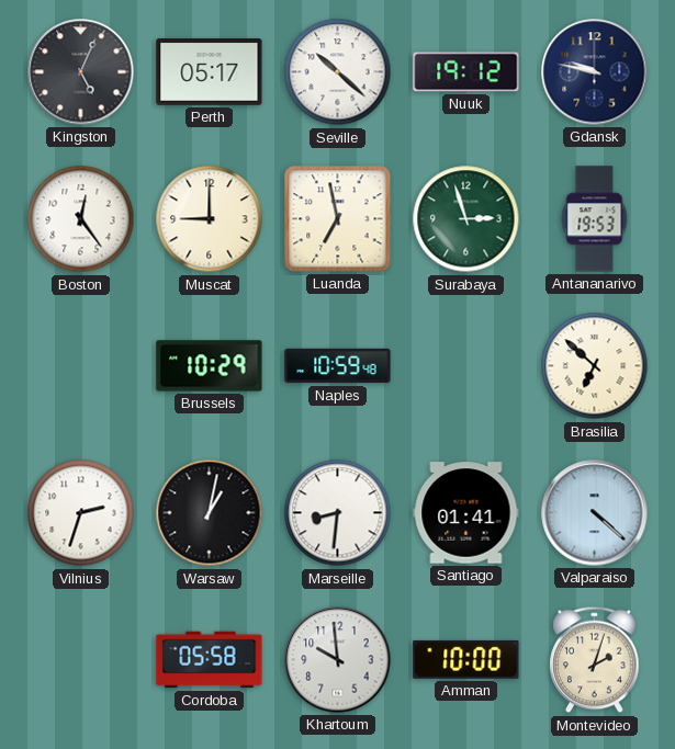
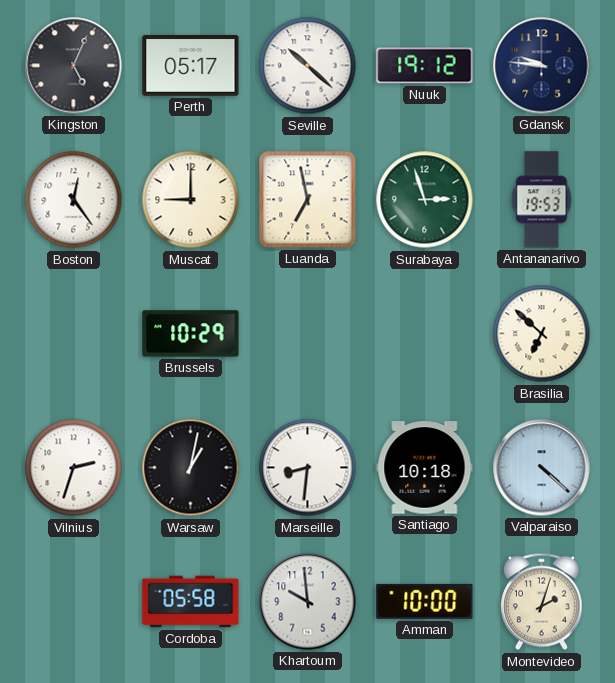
Gdansk: 9:47 -> 9:46 (542, 66)
Naples: 10:59 -> none (338, 366)
Santiago: 01:41 -> 10:18 (425, 468)
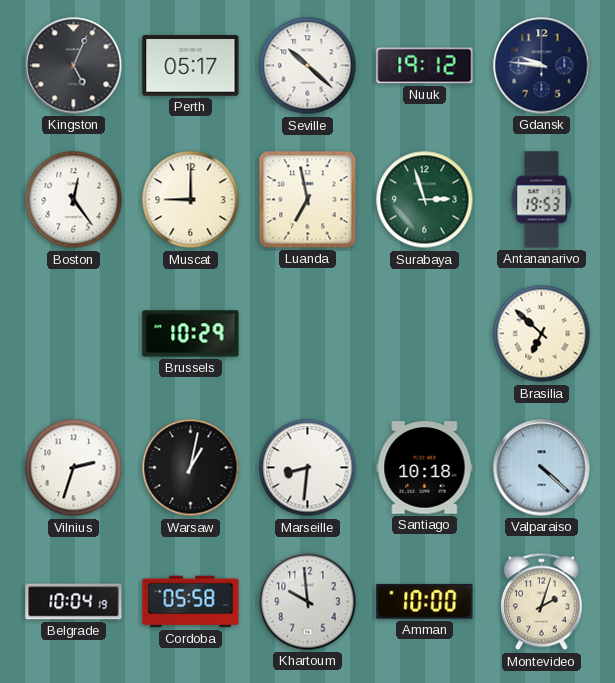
Belgrade: none -> 10:04 (74, 602)
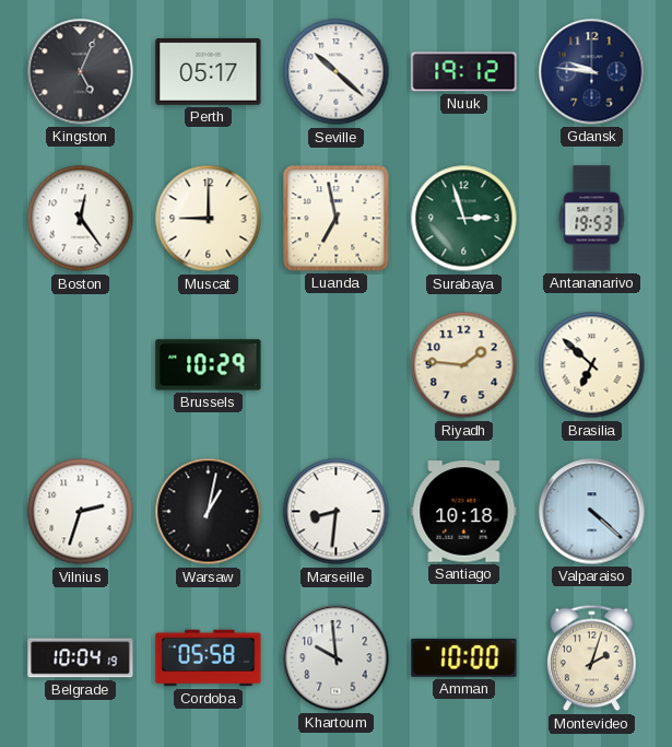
Riyadh: none -> 1:46 (464, 365)
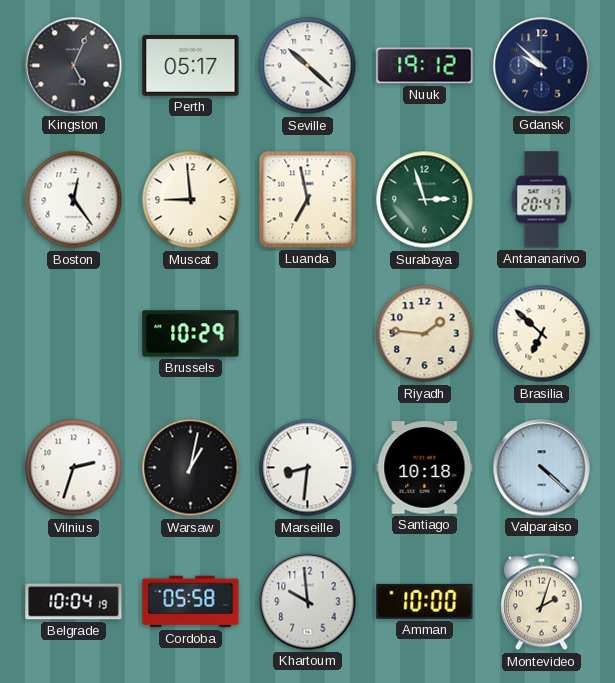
Gdansk: 9:46 -> 9:52 (542, 66)
Muscat: 9:00 -> 8:59 (191, 200)
Antananarivo: 19:53 -> 20:47 (542, 200)
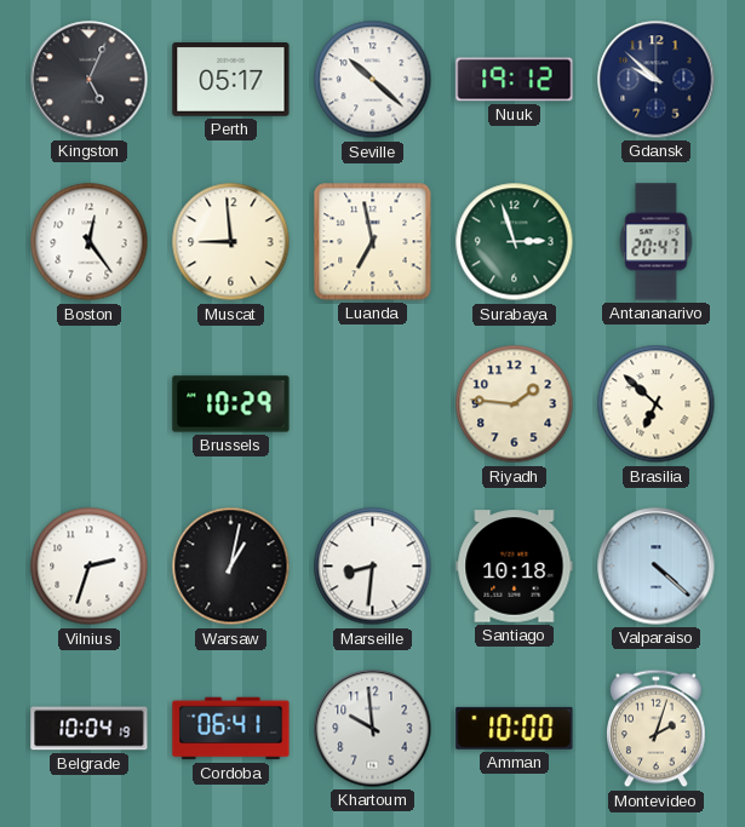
Cordoba: 05:58 -> 06:41 (231, 729)
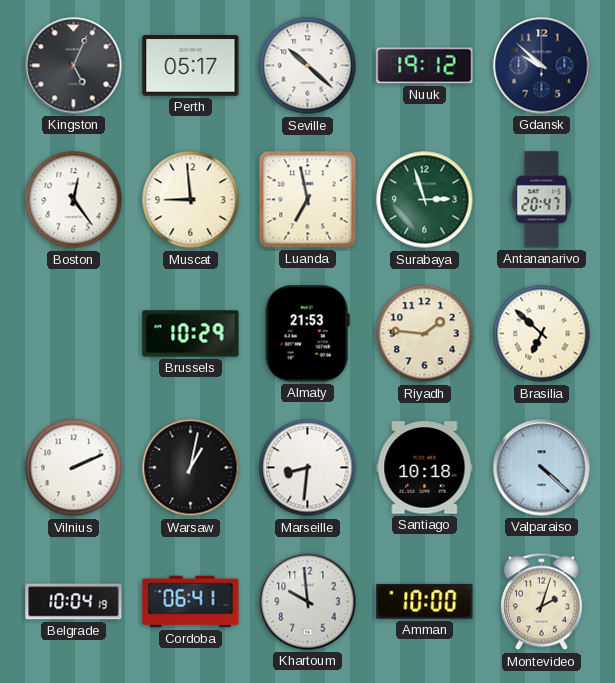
Almaty: none -> 21:53 (307, 334)
Vilnius: 2:33 -> 2:11 (74, 468)
